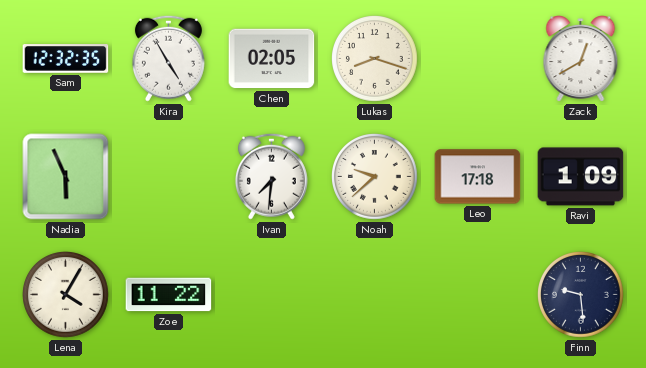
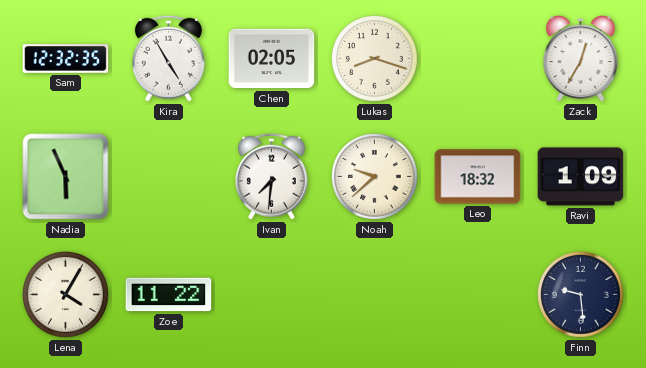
Zack: 12:40 -> 12:35 (581, 59)
Leo: 17:18 -> 18:32 (478, 177)
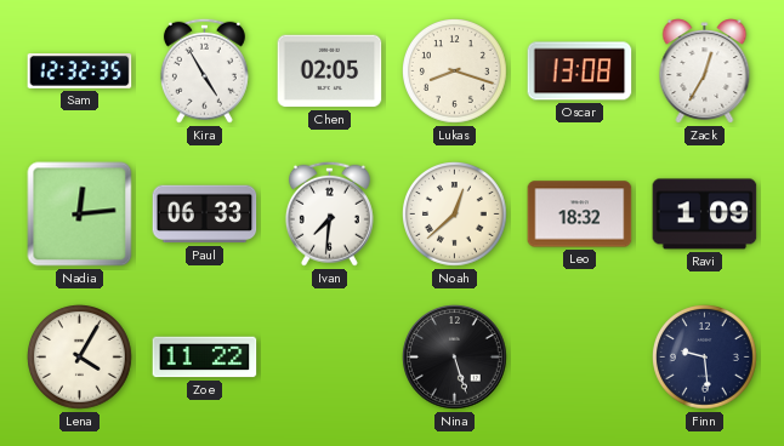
Oscar: none -> 13:08 (580, 72)
Nadia: 5:56 -> 12:14 (80, 215)
Paul: none -> 06:33 (205, 215)
Noah: 9:38 -> 12:38 (455, 215)
Nina: none -> 5:27 (455, 358)
